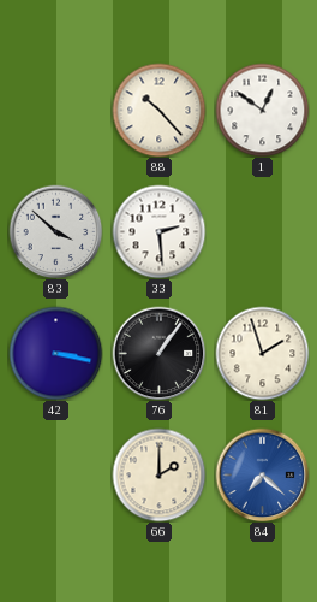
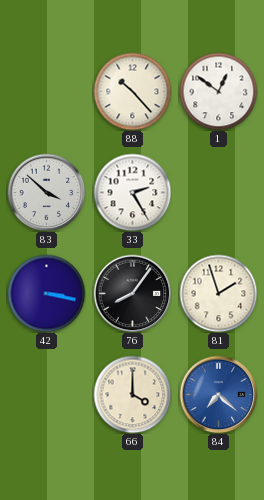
33: 2:29 -> 2:25 (132, 192)
76: 1:06 -> 8:06 (132, 293)
66: 2:00 -> 4:00 (132, 394)
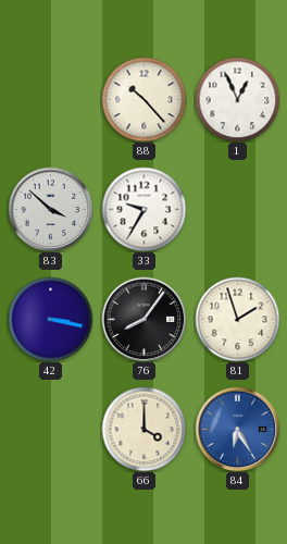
1: 12:51 -> 12:56 (237, 99)
33: 2:25 -> 9:35 (143, 209)
84: 7:22 -> 6:25 (237, 429)
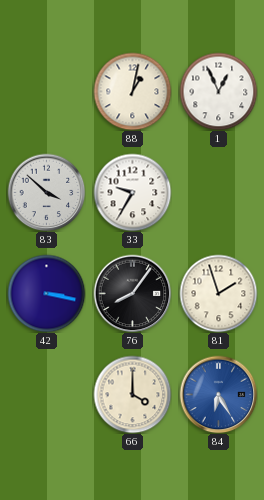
88: 10:23 -> 1:02 (132, 91)
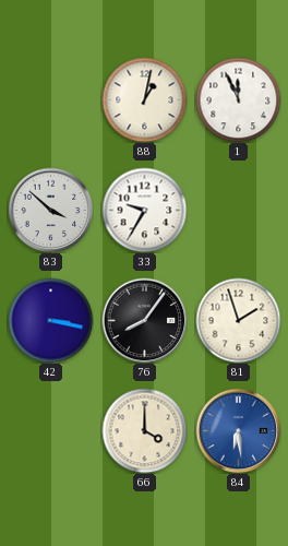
1: 12:56 -> 11:56 (238, 99)
84: 6:25 -> 6:29 (238, 430)
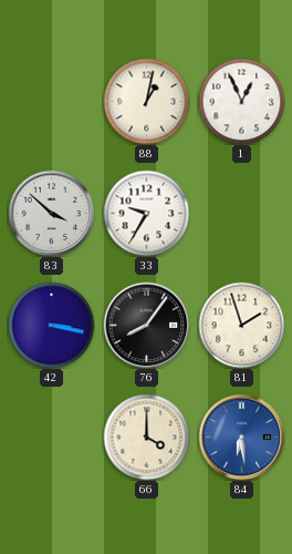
1: 11:56 -> 12:56 (241, 101)
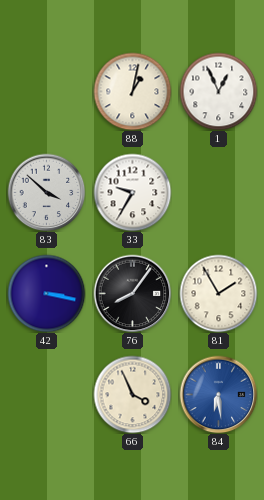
81: 1:57 -> 1:55 (218, 293)
66: 4:00 -> 3:56 (132, 394)
